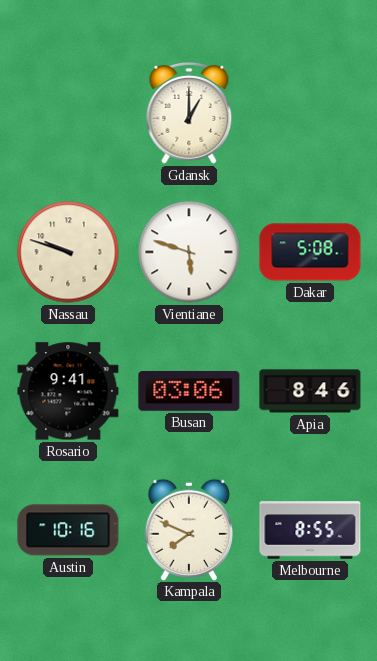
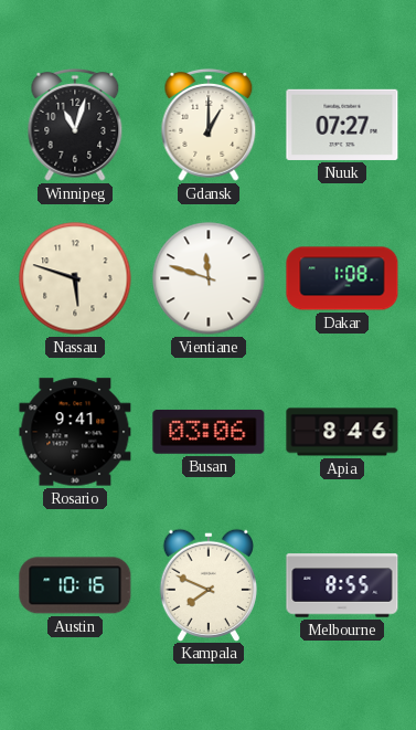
Winnipeg: none -> 11:03 (75, 125)
Nuuk: none -> 07:27 (342, 125)
Nassau: 9:48 -> 5:48 (75, 278)
Vientiane: 5:48 -> 11:48 (209, 278)
Dakar: 5:08 -> 1:08 (342, 278)
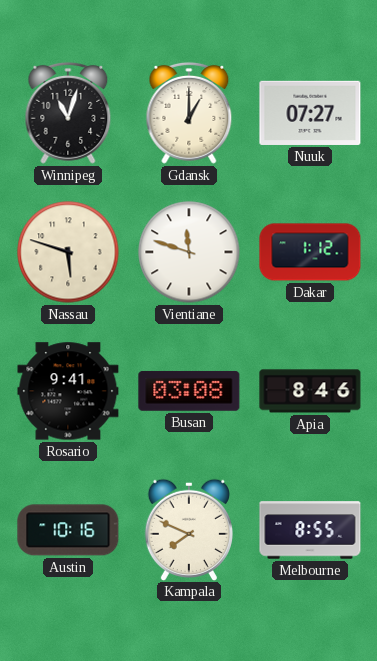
Dakar: 1:08 -> 1:12 (310, 252)
Busan: 03:06 -> 03:08 (189, 391)
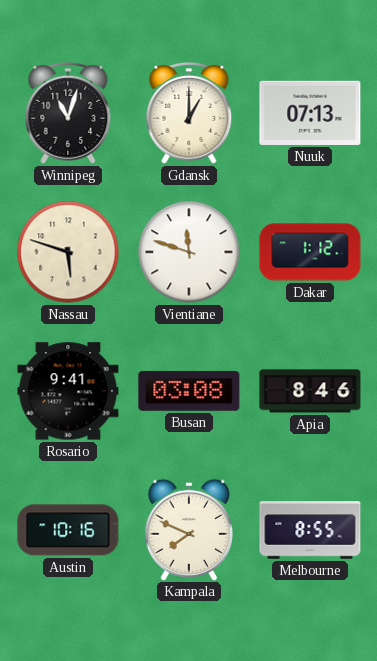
Nuuk: 07:27 -> 07:13 (310, 113)
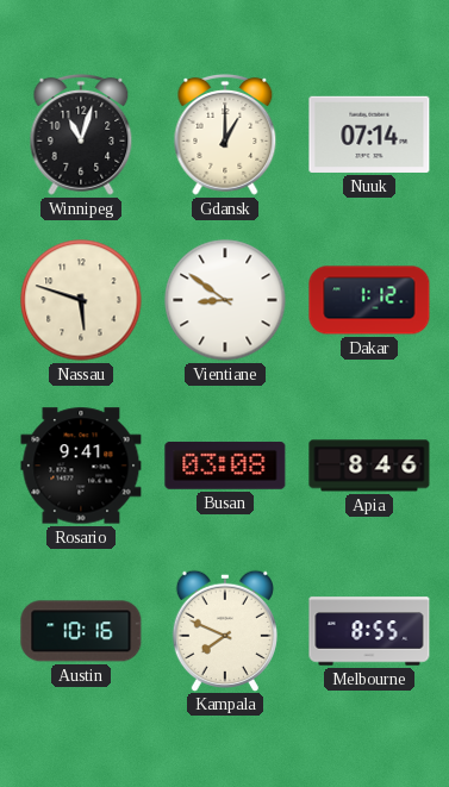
Nuuk: 07:13 -> 07:14 (369, 135)
Vientiane: 11:48 -> 8:51 (225, 300)
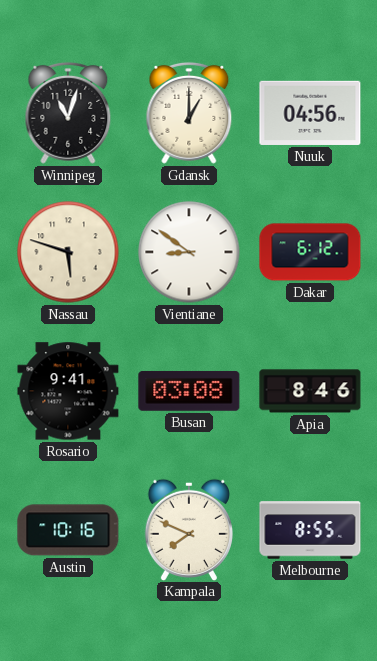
Nuuk: 07:14 -> 04:56 (310, 113)
Dakar: 1:12 -> 6:12 (310, 252)
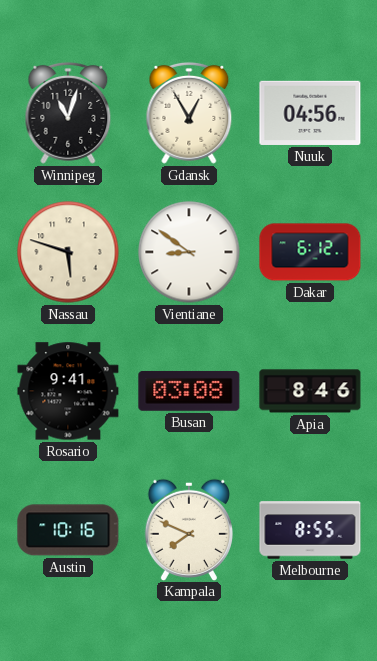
Gdansk: 1:00 -> 12:55 (189, 113)
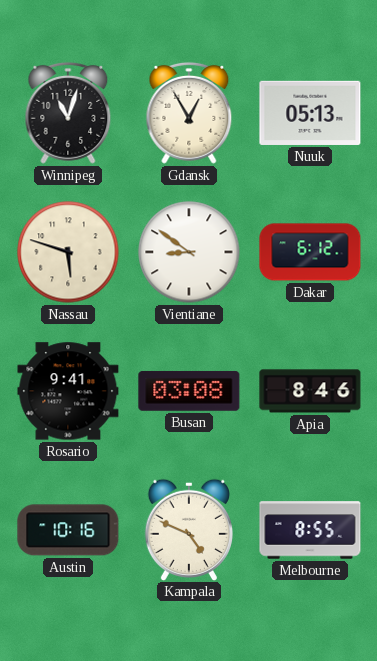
Nuuk: 04:56 -> 05:13 (310, 113)
Kampala: 7:49 -> 4:49 (189, 529)
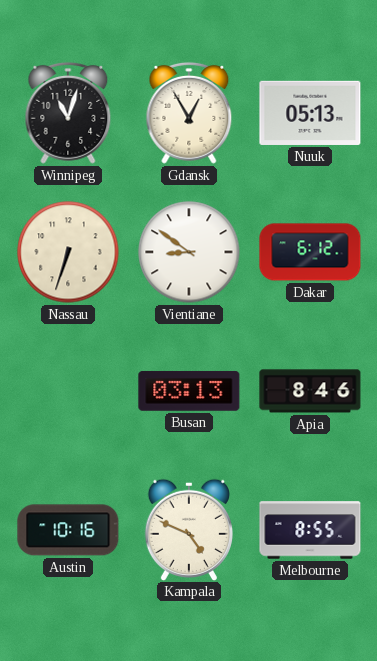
Nassau: 5:48 -> 6:33 (68, 252)
Rosario: 9:41 -> none (68, 391)
Busan: 03:08 -> 03:13 (189, 391)
